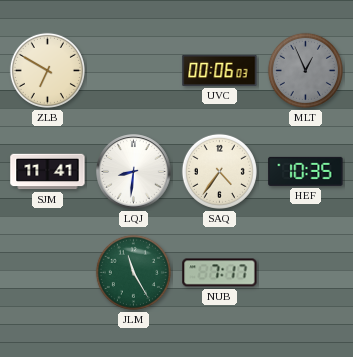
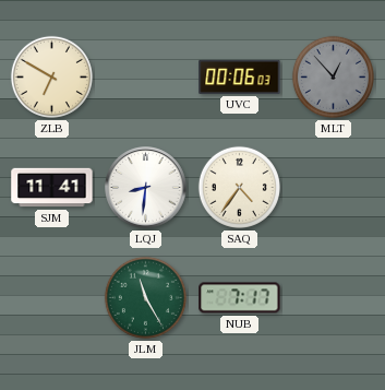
MLT: 12:56 -> 12:53 (333, 76)
HEF: 10:35 -> none (306, 171)
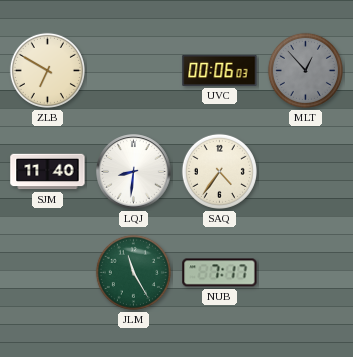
SJM: 11:41 -> 11:40 (48, 172)
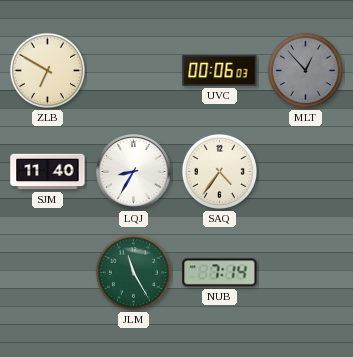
LQJ: 8:31 -> 8:35 (134, 172)
NUB: 7:17 -> 7:14 (220, 273)
